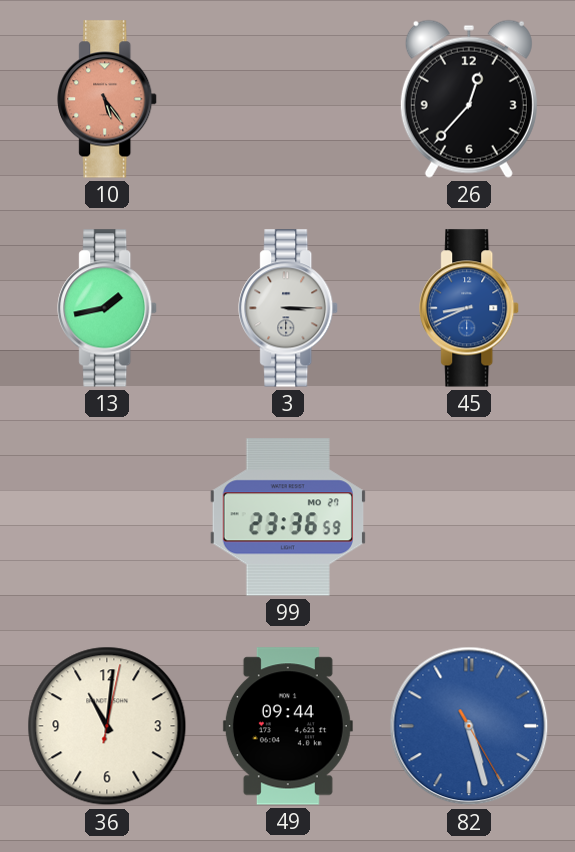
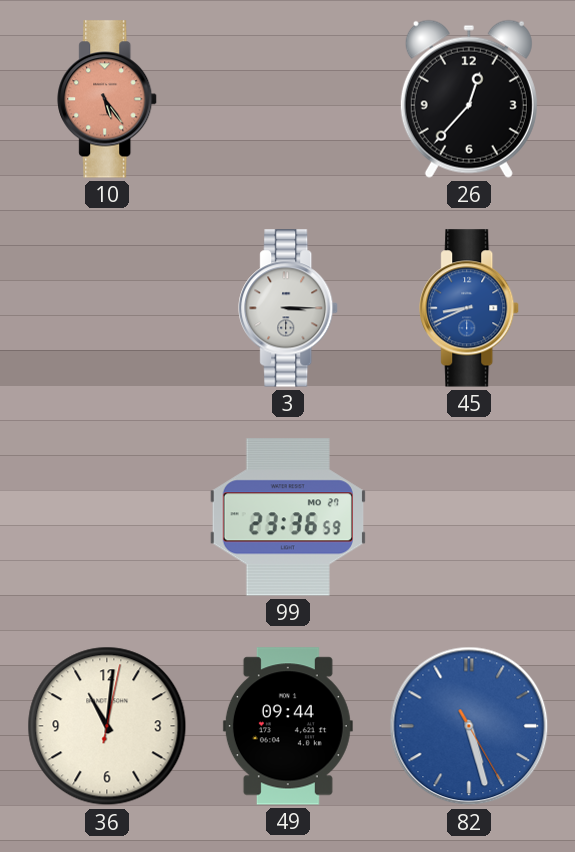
13: 1:43 -> none (108, 308)
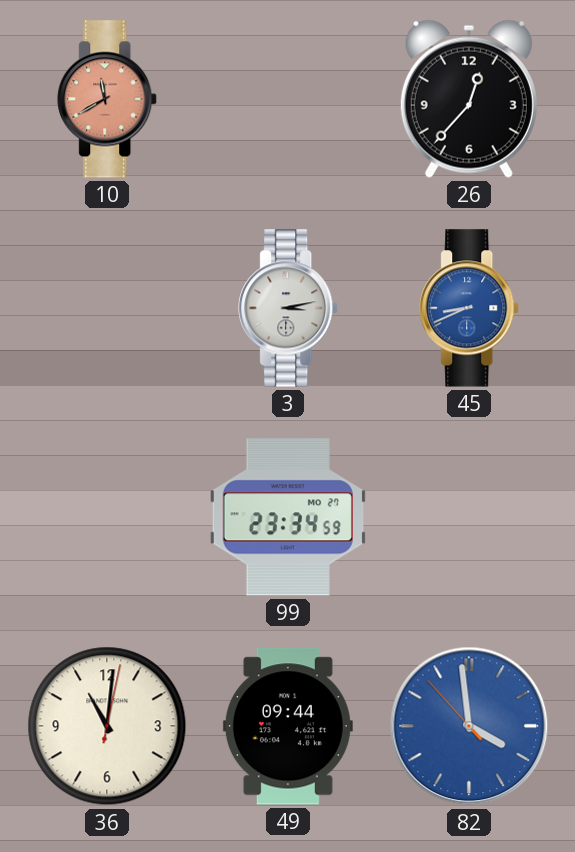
10: 5:24 -> 11:40 (108, 99)
3: 3:15 -> 3:13 (289, 308)
99: 23:36 -> 23:34 (288, 517)
82: 5:27 -> 3:58 (469, 726)
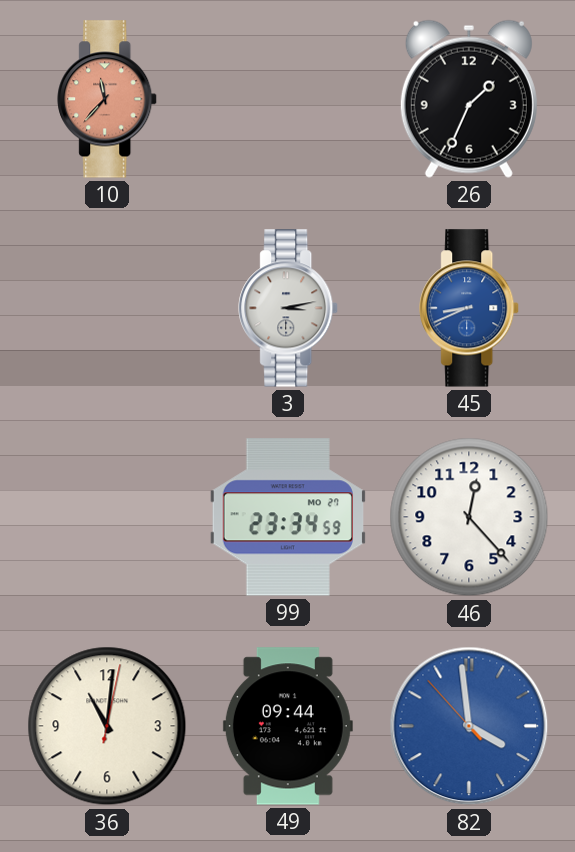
10: 11:40 -> 11:37 (108, 99)
26: 12:37 -> 1:34 (469, 99)
46: none -> 12:23 (469, 517)
